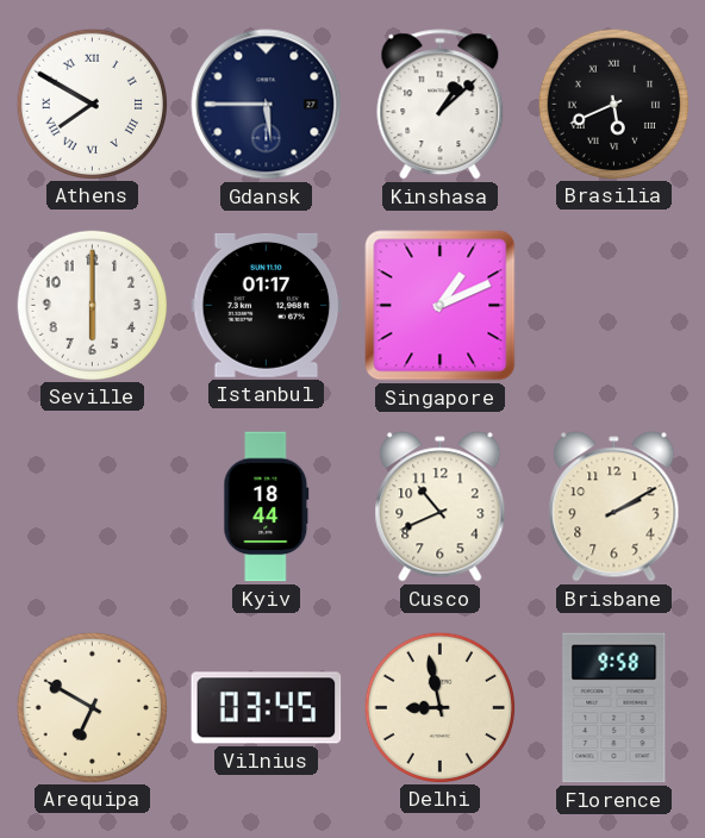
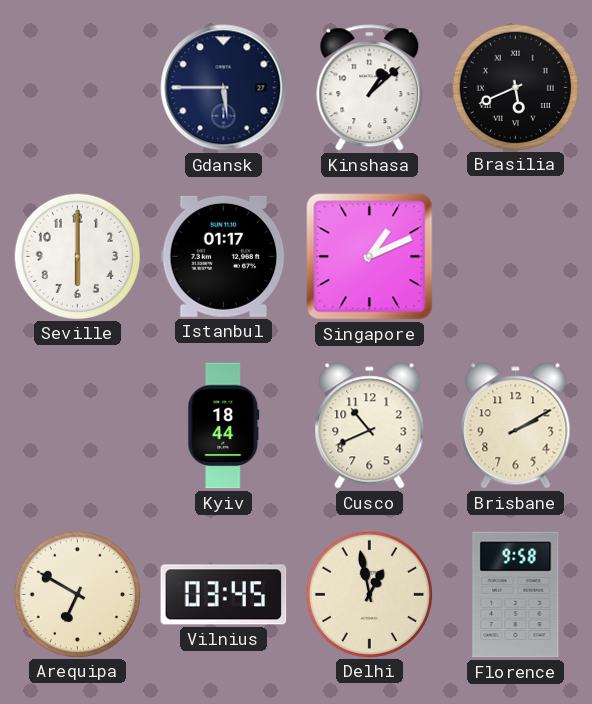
Athens: 7:50 -> none (92, 104)
Delhi: 8:58 -> 12:58 (369, 594)
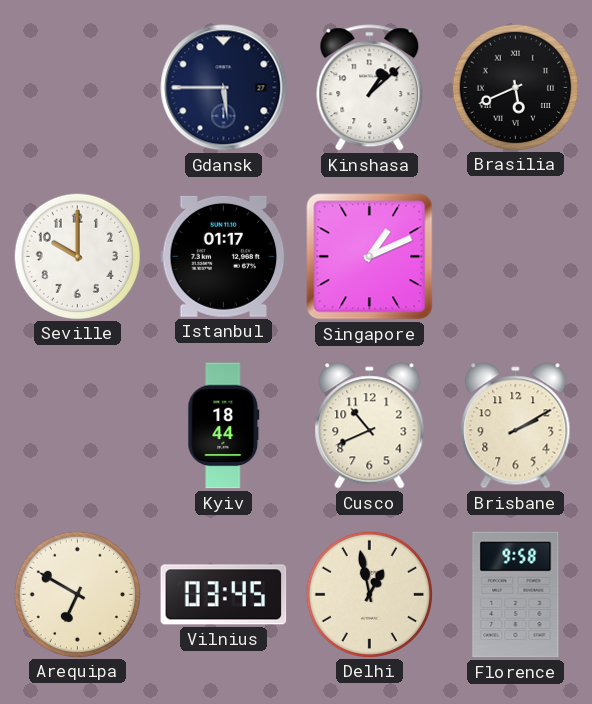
Seville: 6:00 -> 10:00 (77, 256)
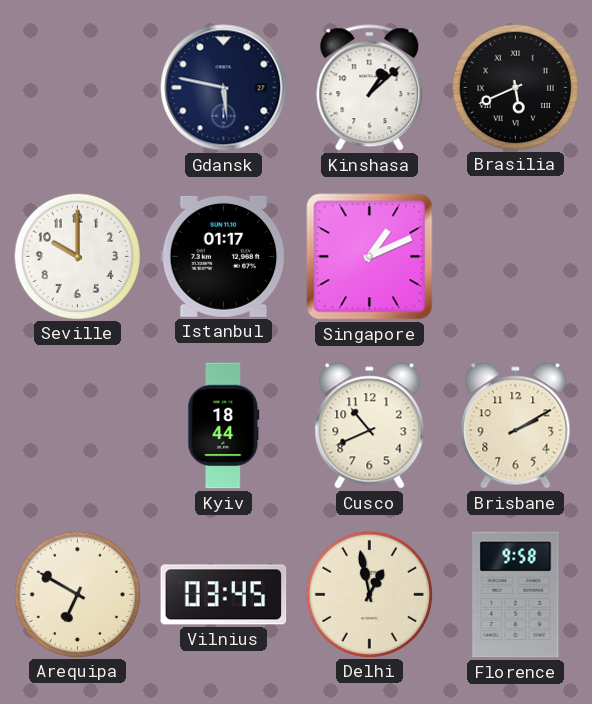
Gdansk: 5:45 -> 5:47 (224, 88)
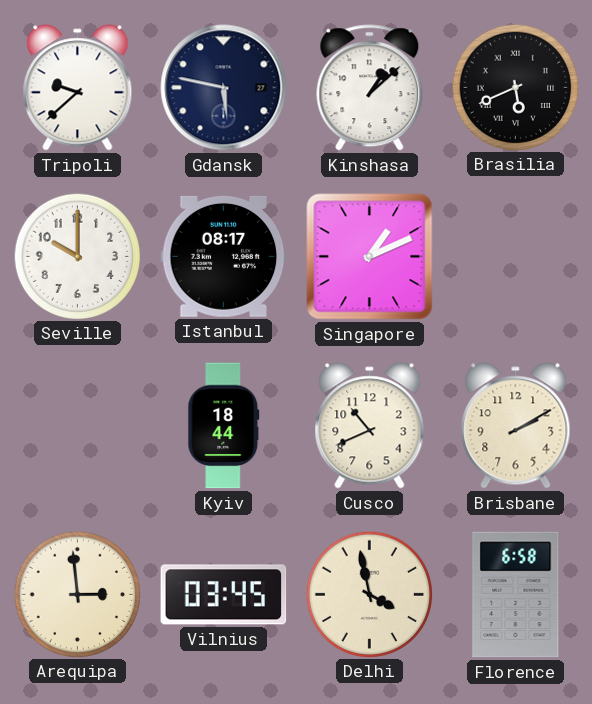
Tripoli: none -> 9:38 (78, 88)
Istanbul: 01:17 -> 08:17 (224, 256)
Arequipa: 6:50 -> 2:59 (77, 594)
Delhi: 12:58 -> 3:58 (369, 594)
Florence: 9:58 -> 6:58 (516, 595)
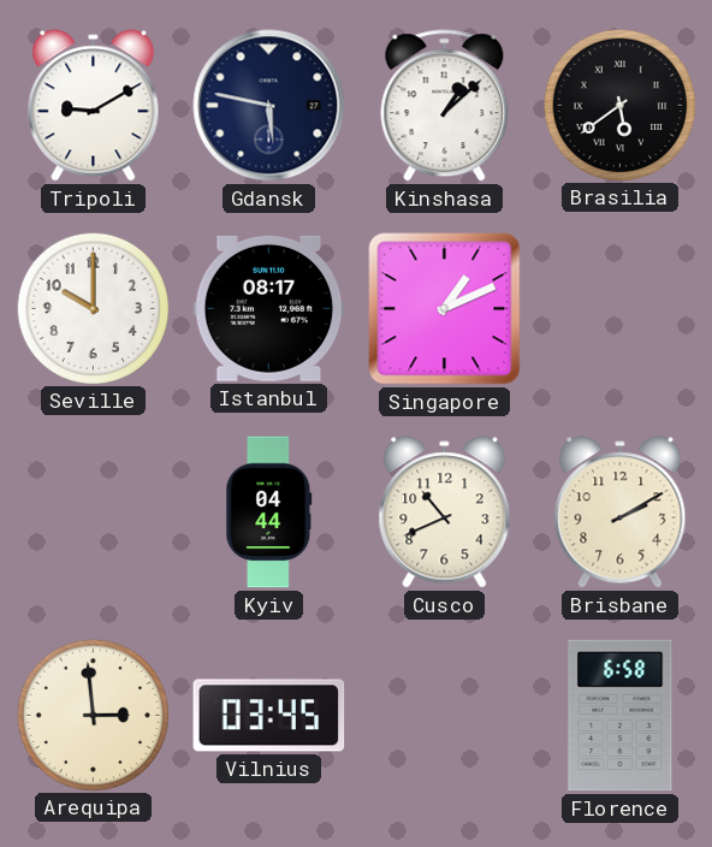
Tripoli: 9:38 -> 9:10 (94, 106)
Brasilia: 5:41 -> 5:39 (619, 105)
Kyiv: 18:44 -> 04:44 (269, 513)
Delhi: 3:58 -> none (369, 594)
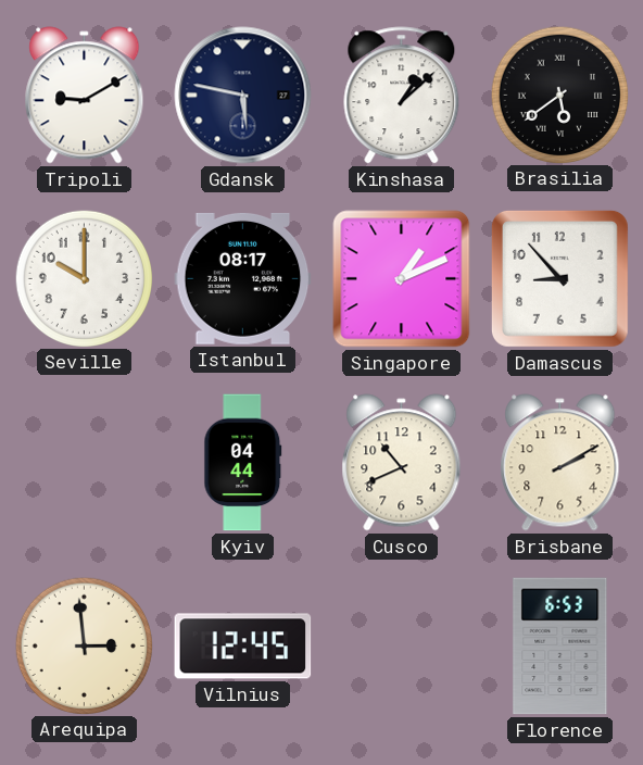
Damascus: none -> 8:53 (559, 278)
Vilnius: 03:45 -> 12:45 (243, 647)
Florence: 6:58 -> 6:53 (560, 647)
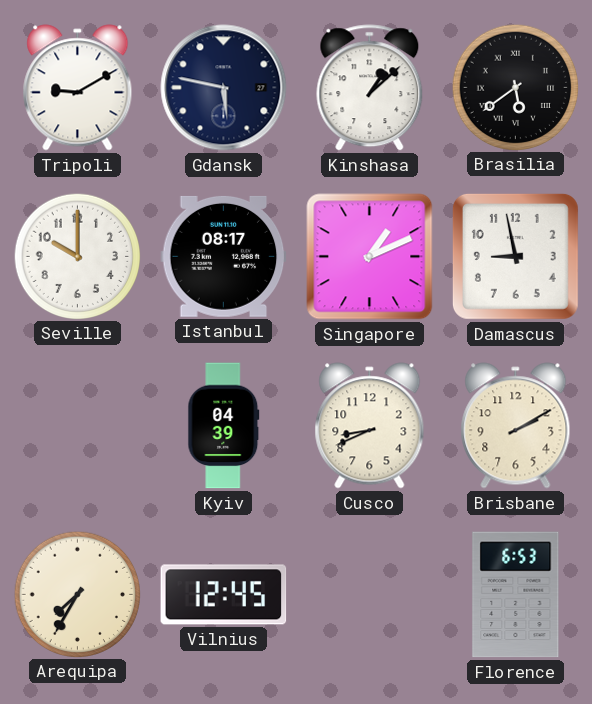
Damascus: 8:53 -> 8:58 (515, 256)
Kyiv: 04:44 -> 04:39 (224, 426)
Cusco: 10:41 -> 8:41 (370, 426)
Arequipa: 2:59 -> 7:35 (77, 594)
